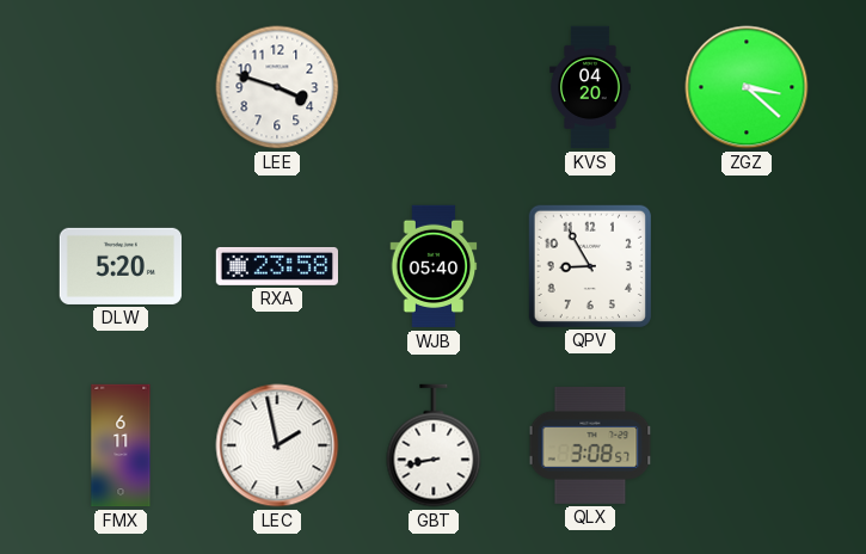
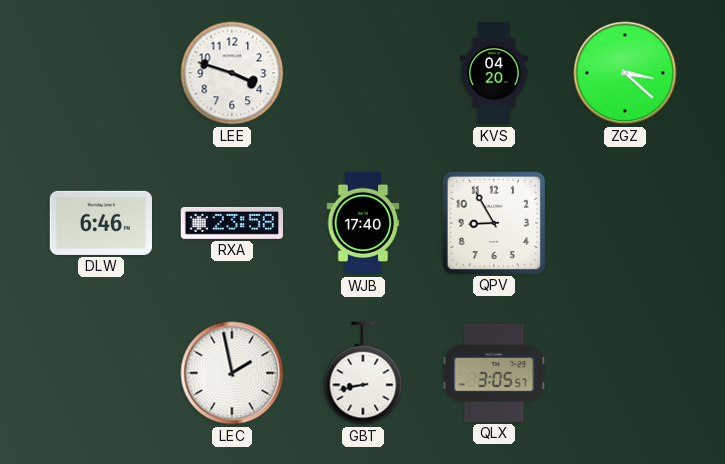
DLW: 5:20 -> 6:46 (100, 223)
WJB: 05:40 -> 17:40 (363, 223)
FMX: 6:11 -> none (121, 445)
QLX: 3:08 -> 3:05 (494, 373)
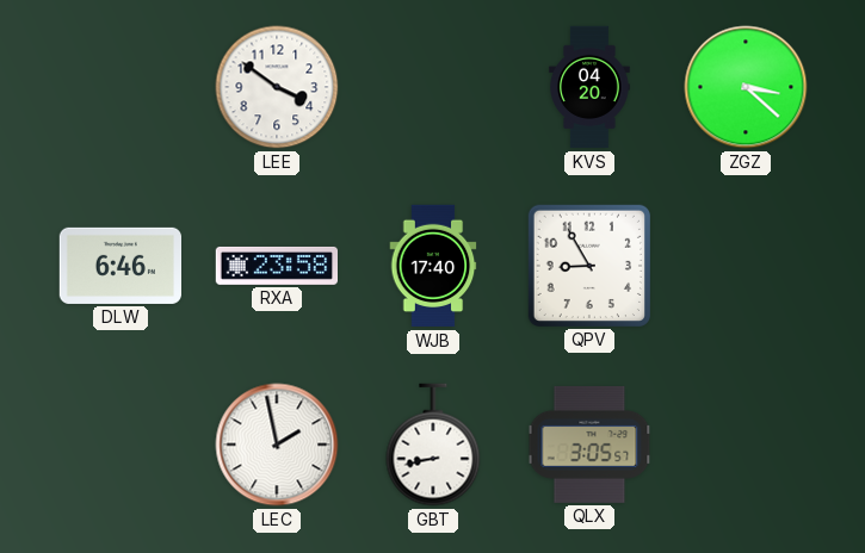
LEE: 3:48 -> 3:51 (277, 87)
